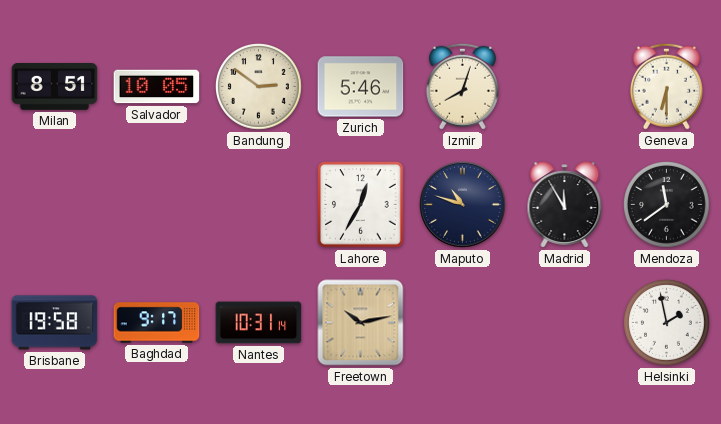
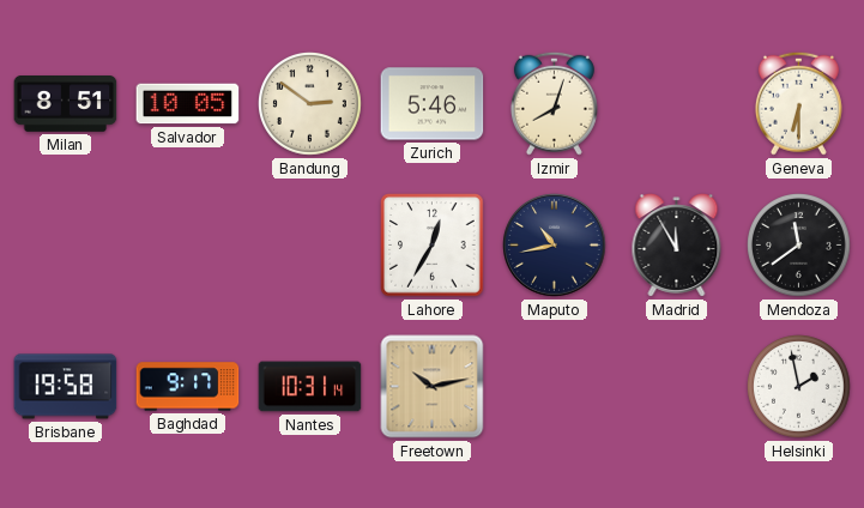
Maputo: 10:48 -> 10:43 (555, 246)
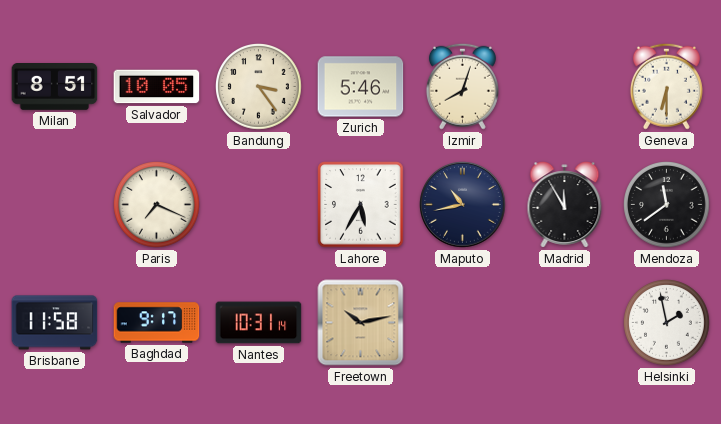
Bandung: 2:51 -> 3:24 (259, 87)
Paris: none -> 7:19 (157, 205)
Lahore: 12:35 -> 5:35 (361, 205)
Brisbane: 19:58 -> 11:58 (55, 323)
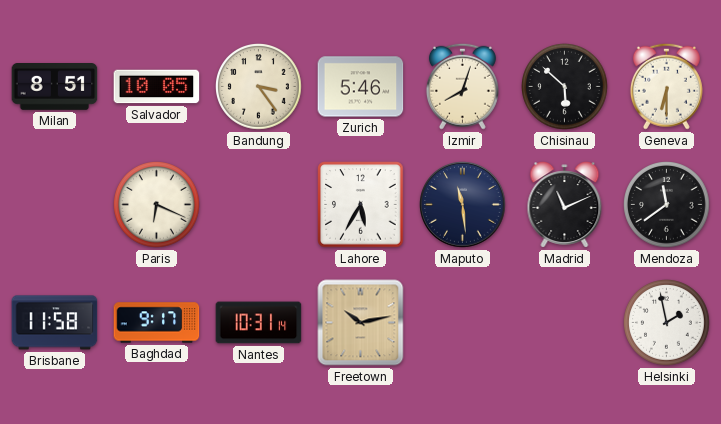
Chisinau: none -> 5:52 (565, 87)
Paris: 7:19 -> 6:19 (157, 205)
Maputo: 10:43 -> 11:29 (463, 205)
Madrid: 11:55 -> 11:11 (565, 205)
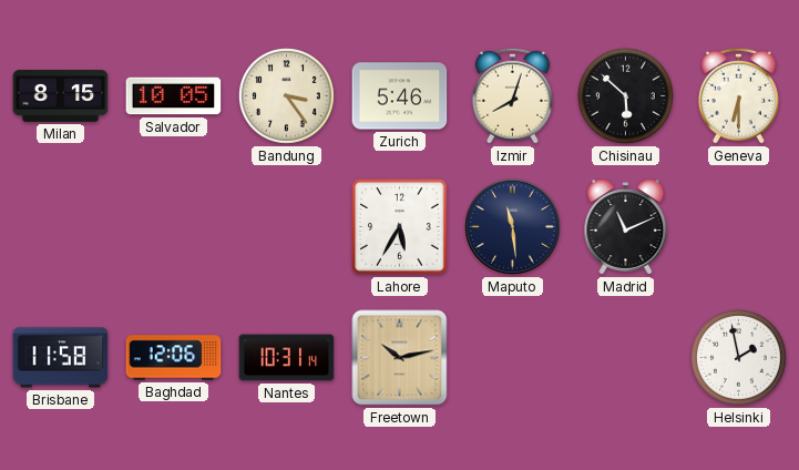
Milan: 8:51 -> 8:15 (61, 96)
Paris: 6:19 -> none (157, 205)
Mendoza: 11:39 -> none (667, 205)
Baghdad: 9:17 -> 12:06 (174, 358)
